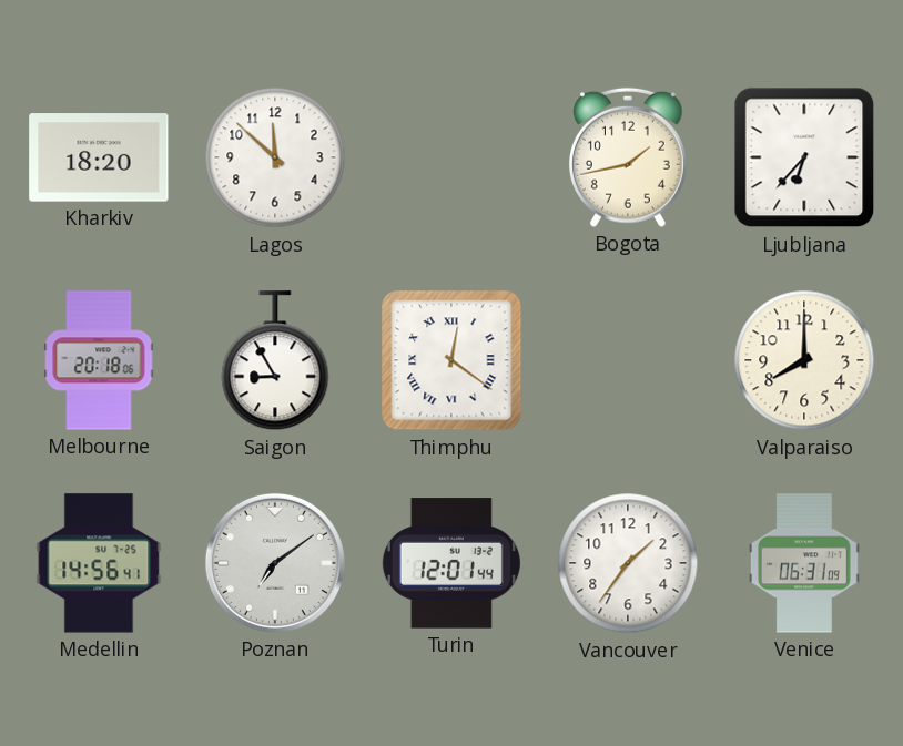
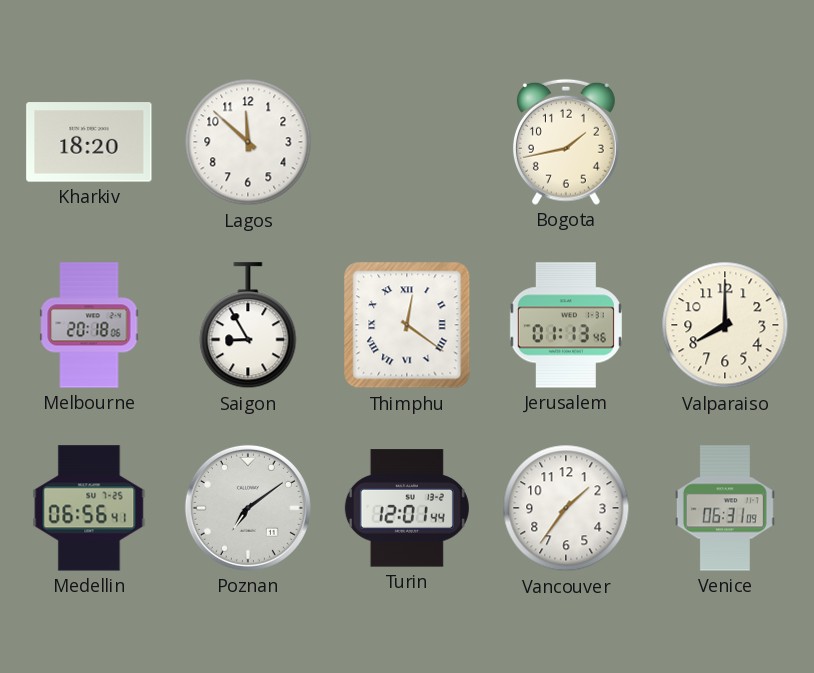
Ljubljana: 6:37 -> none (804, 157)
Jerusalem: none -> 01:13 (566, 325)
Medellin: 14:56 -> 06:56 (89, 508)
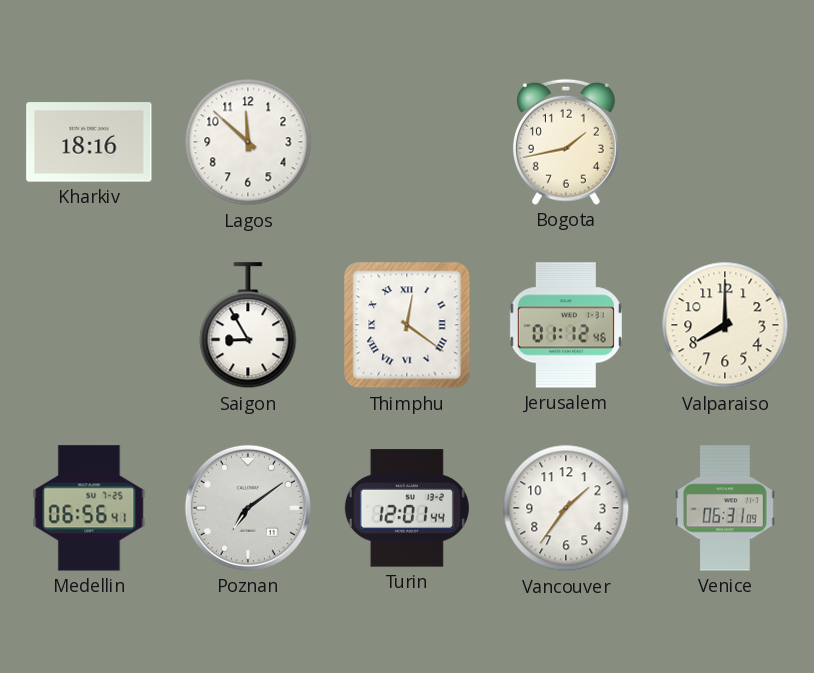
Kharkiv: 18:20 -> 18:16 (89, 142)
Melbourne: 20:18 -> none (89, 325)
Jerusalem: 01:13 -> 01:12 (566, 325)
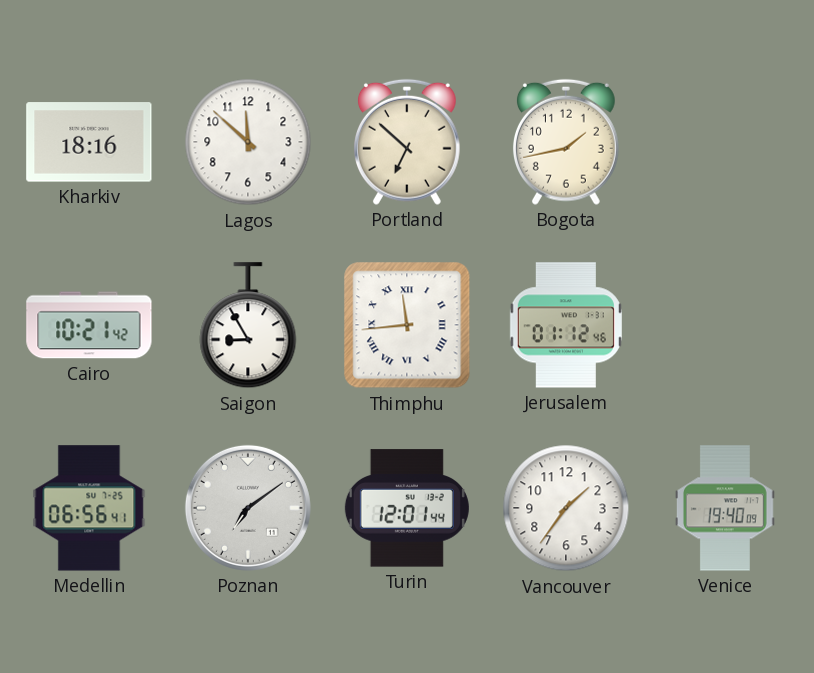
Portland: none -> 6:52 (407, 142)
Cairo: none -> 10:21 (89, 325)
Thimphu: 12:21 -> 11:44 (407, 325)
Valparaiso: 8:00 -> none (725, 325)
Venice: 06:31 -> 19:40 (725, 508)
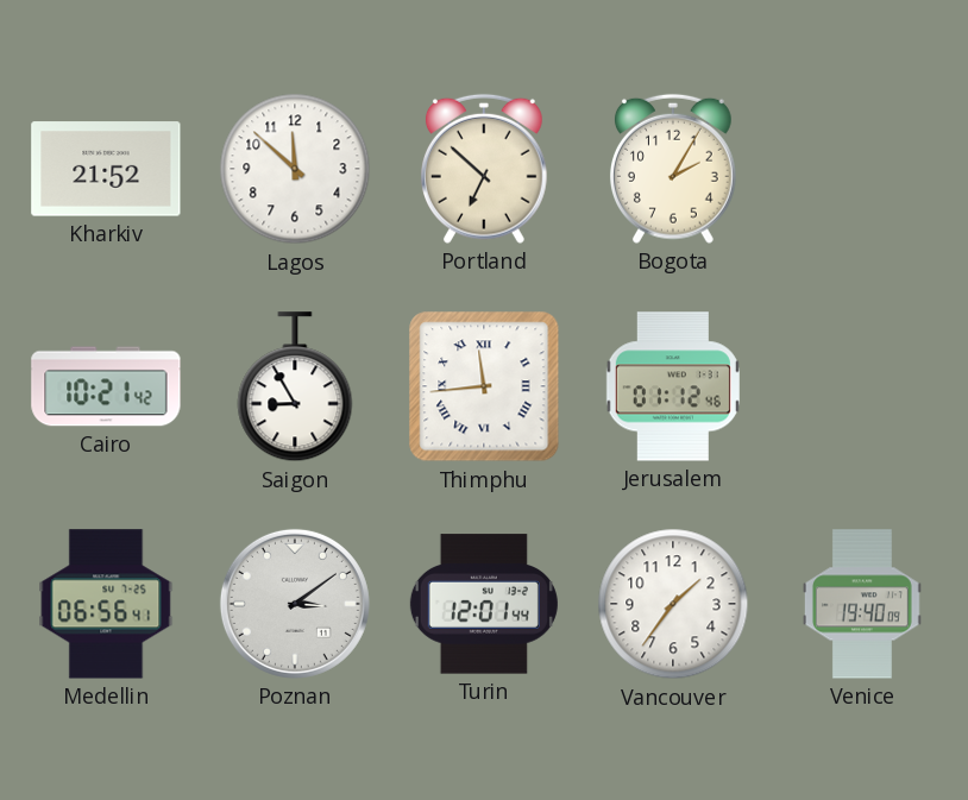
Kharkiv: 18:16 -> 21:52 (106, 169)
Bogota: 1:43 -> 2:05 (673, 169)
Poznan: 7:09 -> 3:09 (295, 604)
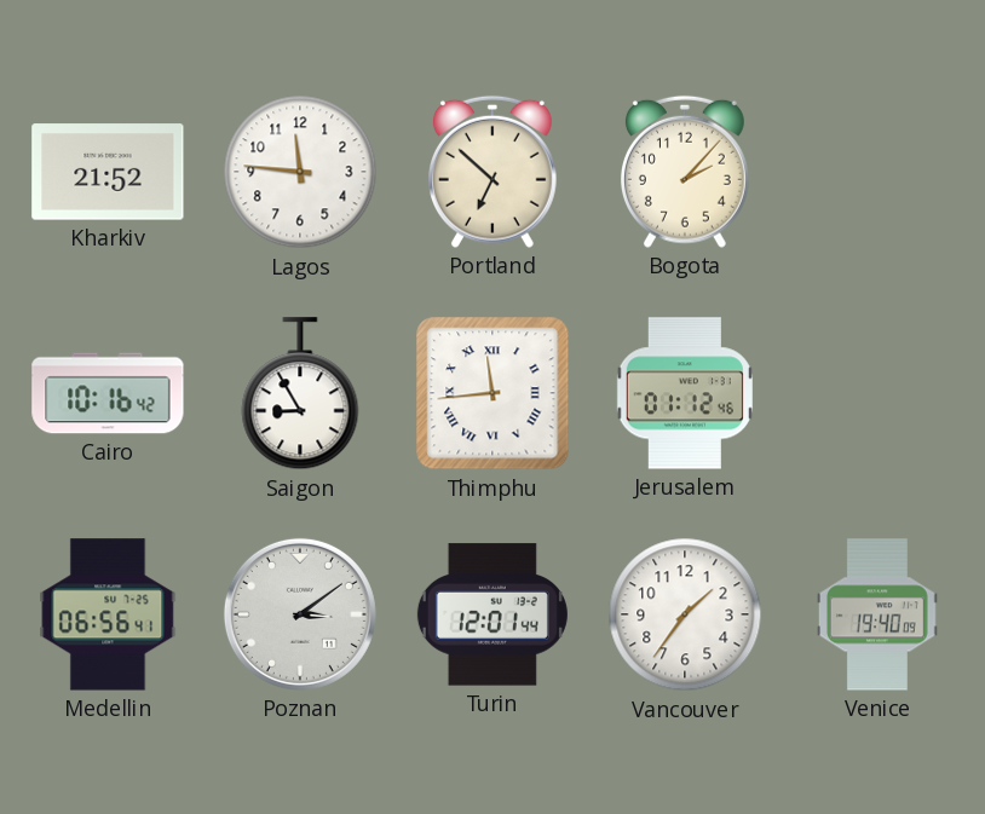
Lagos: 11:52 -> 11:46 (300, 172)
Bogota: 2:05 -> 2:07 (685, 172)
Cairo: 10:21 -> 10:16 (108, 393)
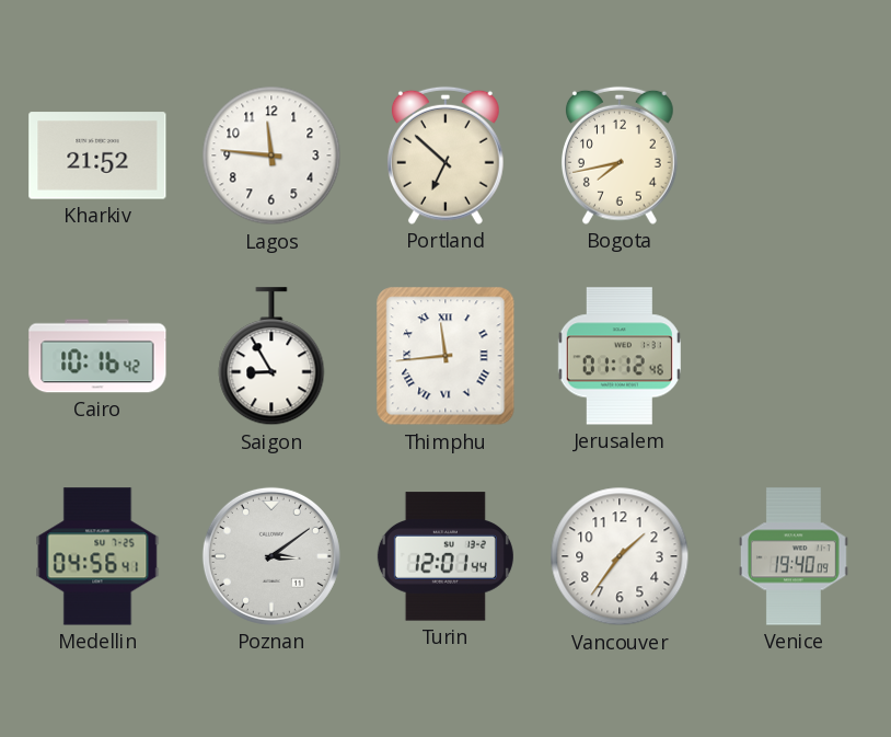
Bogota: 2:07 -> 7:43 (620, 156)
Medellin: 06:56 -> 04:56 (97, 556)
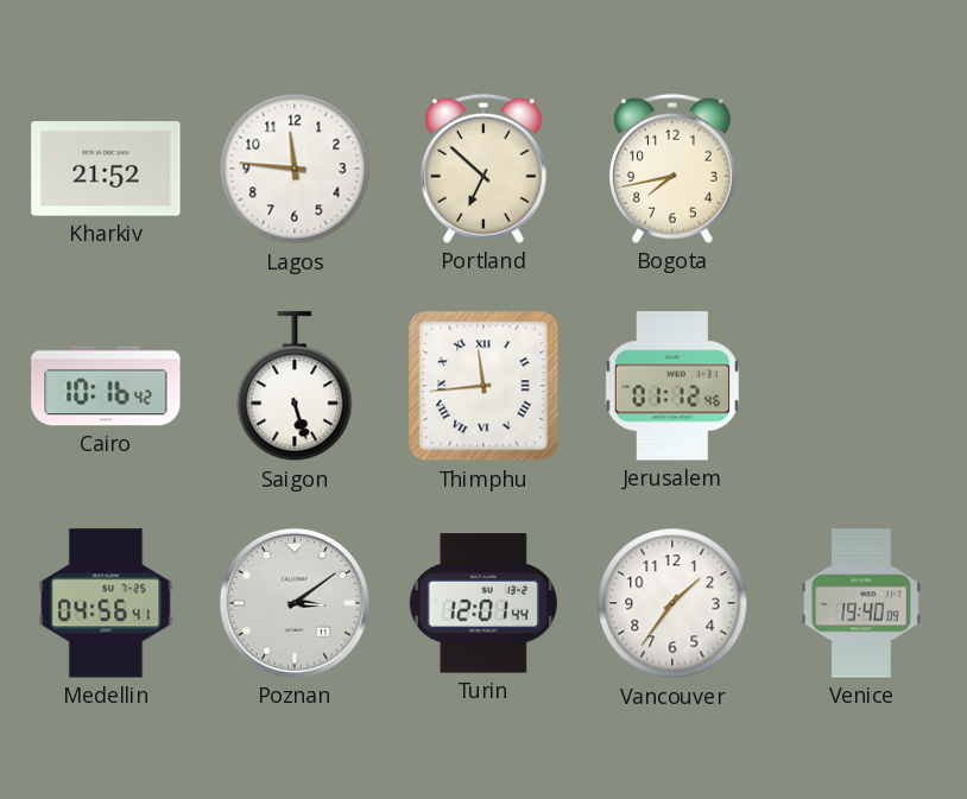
Saigon: 8:55 -> 5:27 (295, 387)
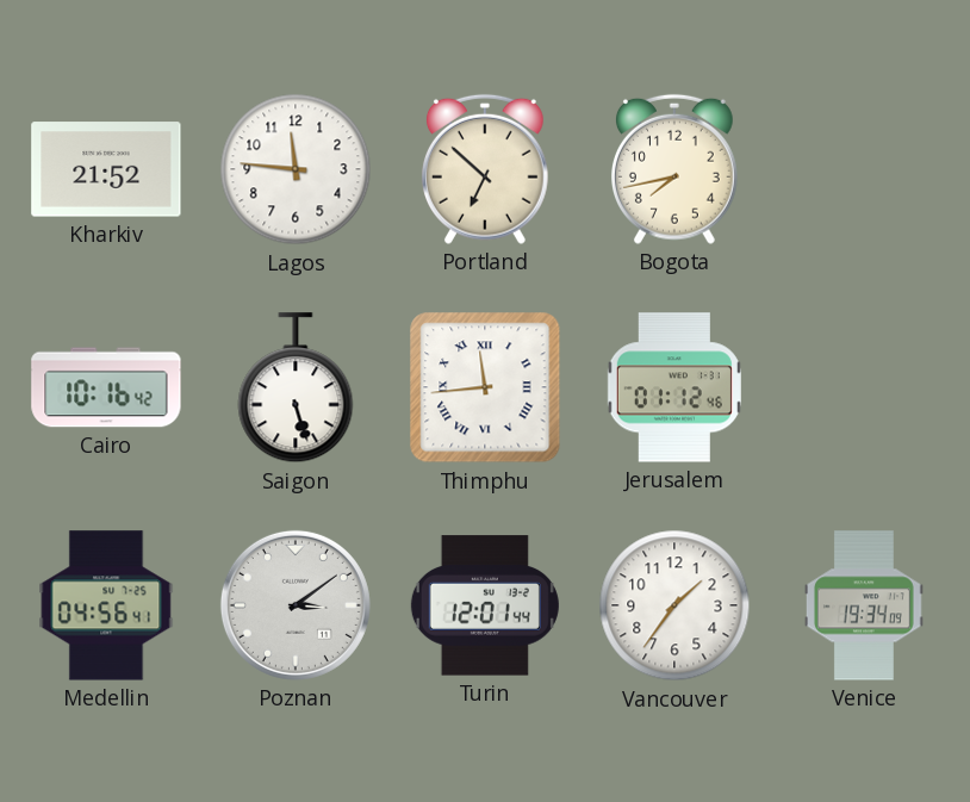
Venice: 19:40 -> 19:34 (864, 605)
